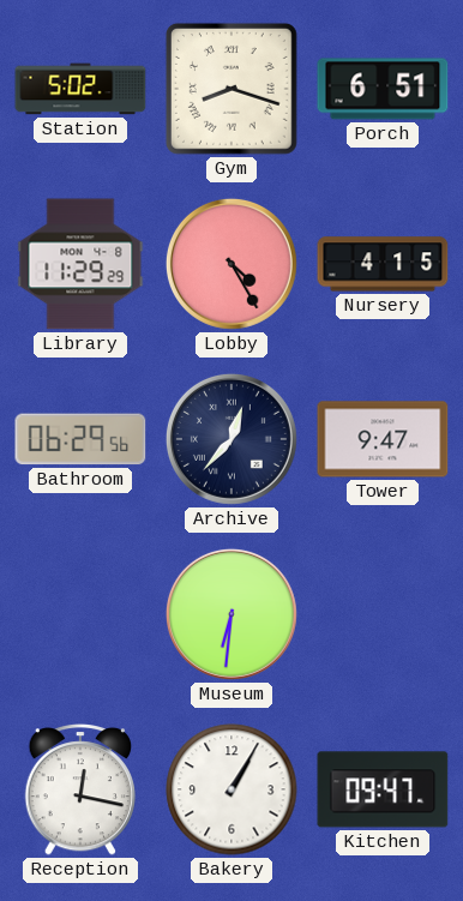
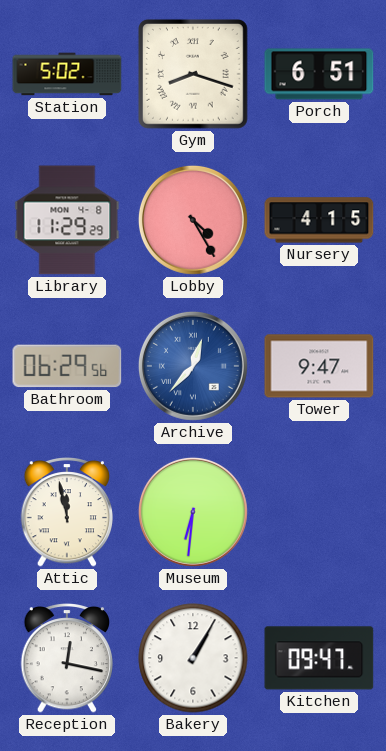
Archive dial: navy -> blue (193, 366)
Attic: none -> 11:58 (66, 513)
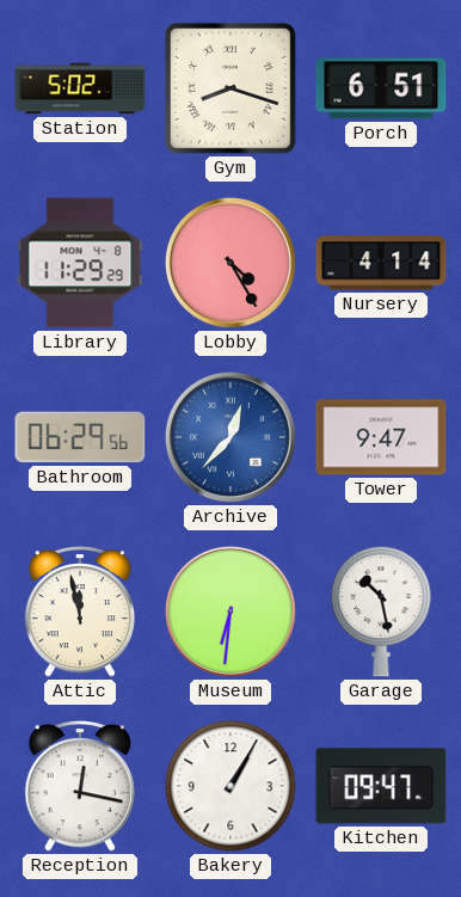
Nursery: 4:15 -> 4:14 (381, 263)
Garage: none -> 10:28 (381, 612)
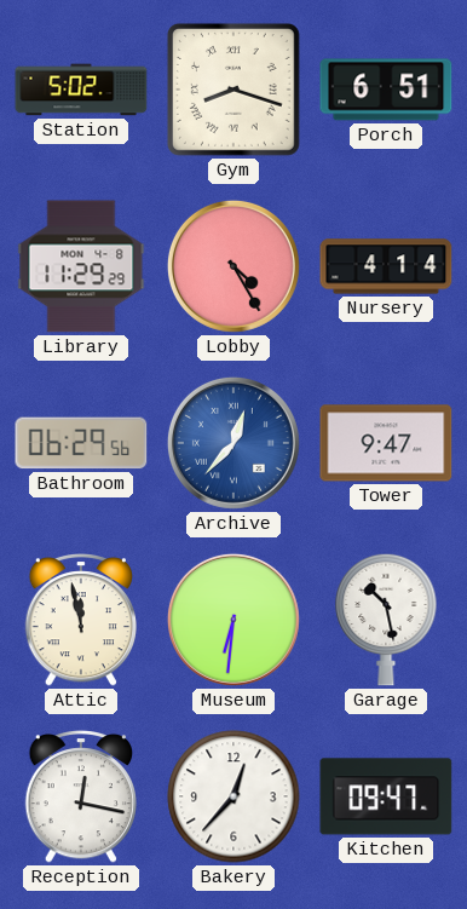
Bakery: 1:05 -> 12:37 (234, 796)
